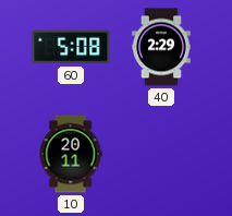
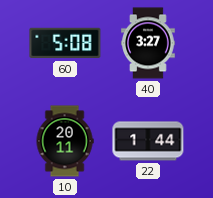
40: 2:29 -> 3:27 (148, 43)
22: none -> 1:44 (148, 141)
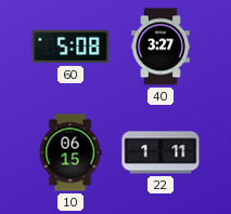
10: 20:11 -> 06:15 (70, 152)
22: 1:44 -> 1:11 (161, 152)
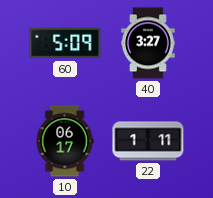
60: 5:08 -> 5:09 (65, 43)
10: 06:15 -> 06:17 (65, 141)
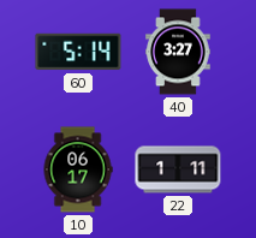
60: 5:09 -> 5:14 (78, 52)
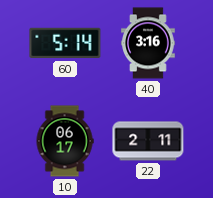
40: 3:27 -> 3:16 (148, 43)
22: 1:11 -> 2:11 (148, 141)
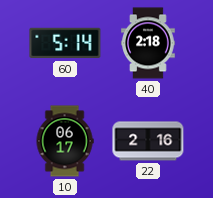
40: 3:16 -> 2:18 (148, 43)
22: 2:11 -> 2:16 (148, 141)
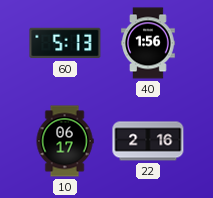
60: 5:14 -> 5:13 (65, 43)
40: 2:18 -> 1:56 (148, 43)
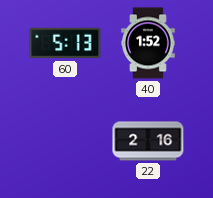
40: 1:56 -> 1:52 (148, 43)
10: 06:17 -> none (65, 141)
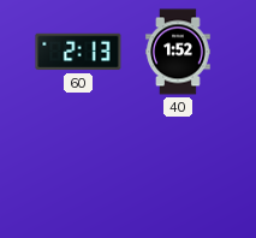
60: 5:13 -> 2:13 (78, 52)
22: 2:16 -> none (148, 141)
